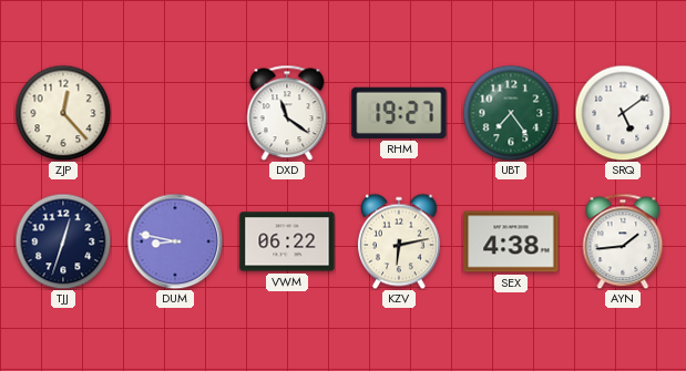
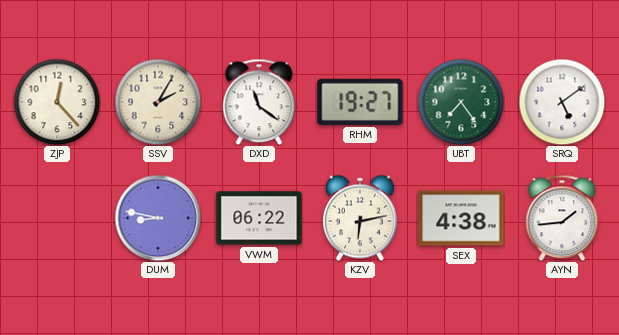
SSV: none -> 2:05 (158, 102)
TJJ: 12:33 -> none (63, 241)
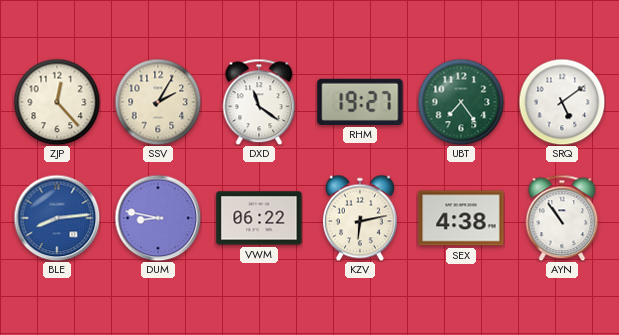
BLE: none -> 8:14 (57, 218)
AYN: 1:44 -> 10:54 (562, 218)
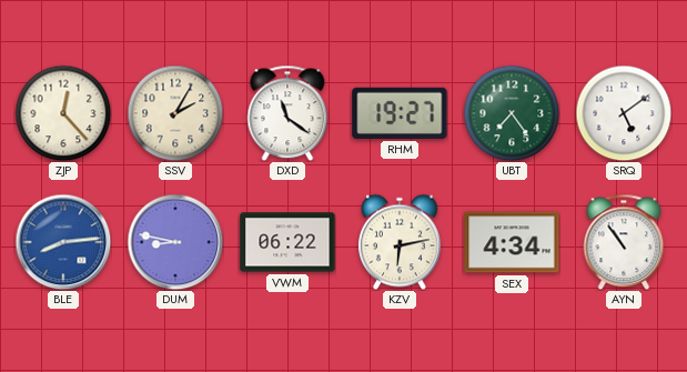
SEX: 4:38 -> 4:34 (512, 242)
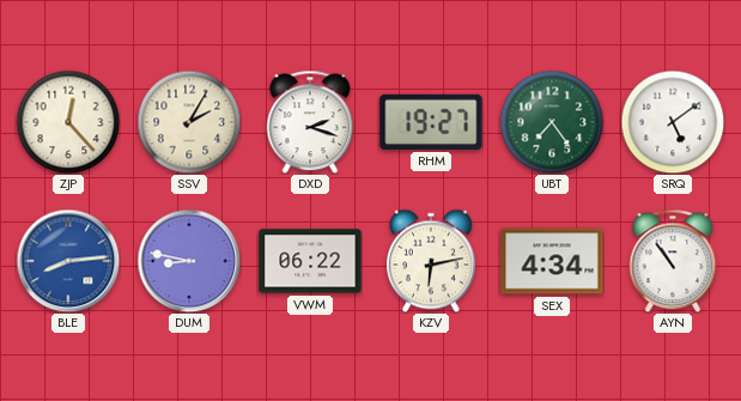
DXD: 11:21 -> 2:18 (310, 122)
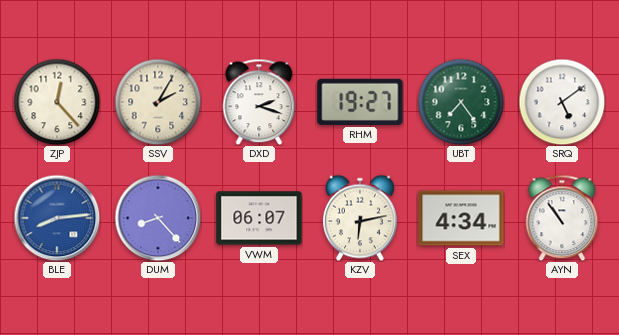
DUM: 8:47 -> 8:23 (158, 218)
VWM: 06:22 -> 06:07 (259, 218)
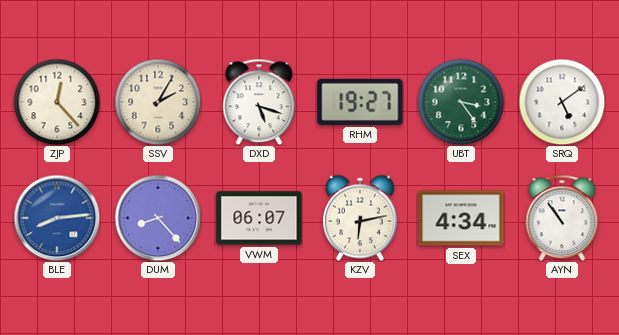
DXD: 2:18 -> 5:18 (259, 102)
UBT: 7:24 -> 3:24 (461, 102)
